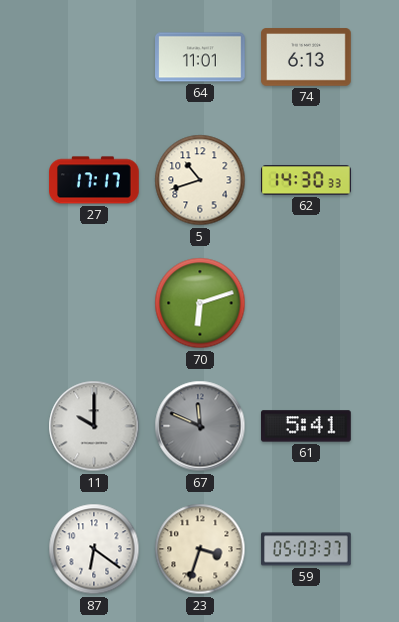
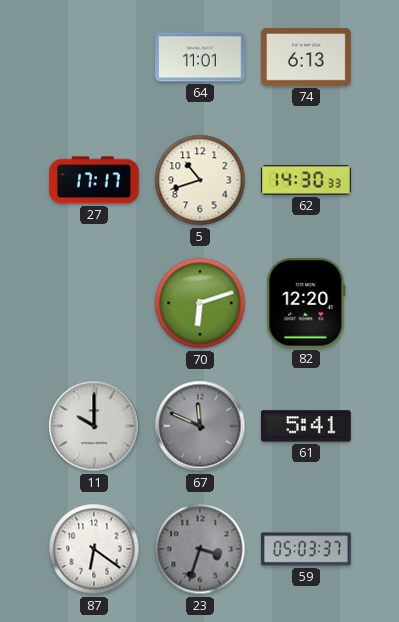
82: none -> 12:20 (306, 304)
23 dial: cream -> grey (200, 549)
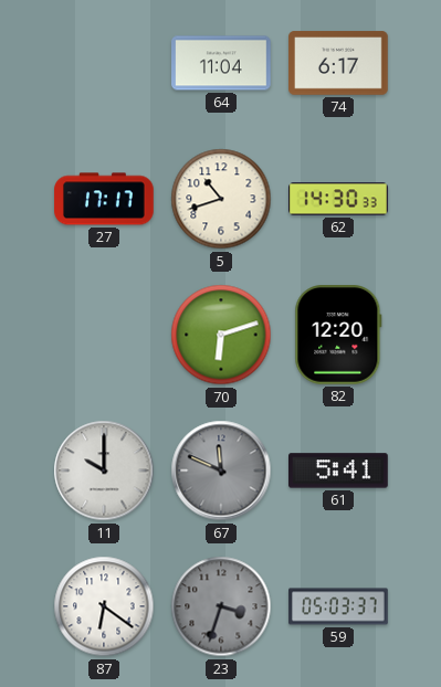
64: 11:01 -> 11:04 (221, 63)
74: 6:13 -> 6:17 (338, 63)
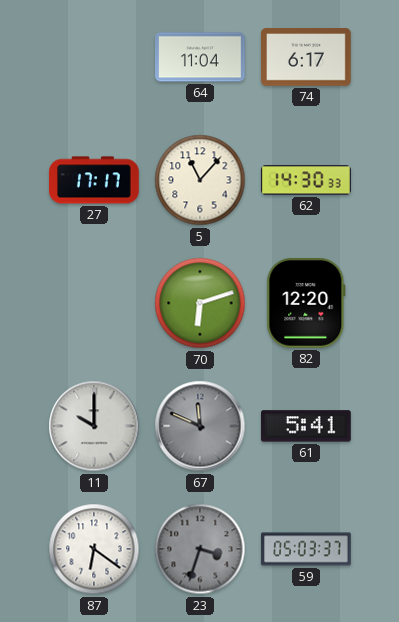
5: 10:42 -> 11:07 (200, 180)
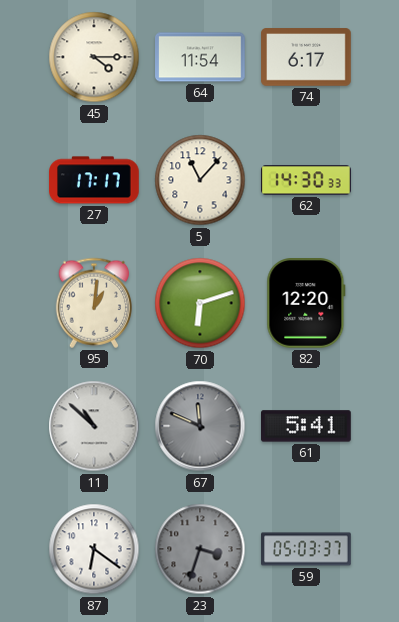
45: none -> 4:15 (94, 57)
64: 11:04 -> 11:54 (200, 57)
95: none -> 1:01 (93, 303)
11: 10:00 -> 10:52 (94, 426)
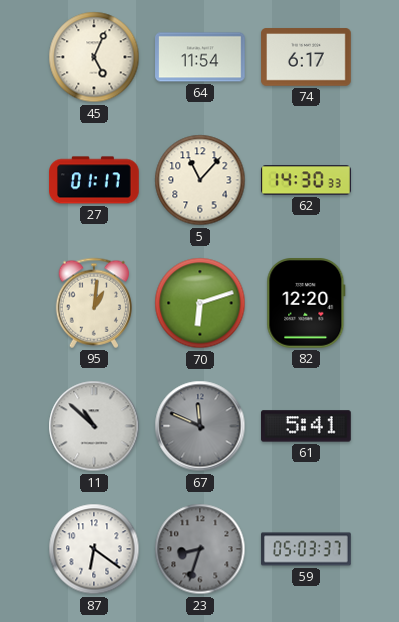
45: 4:15 -> 5:04 (94, 57)
27: 17:17 -> 01:17 (94, 180)
23: 3:33 -> 8:33 (200, 549)
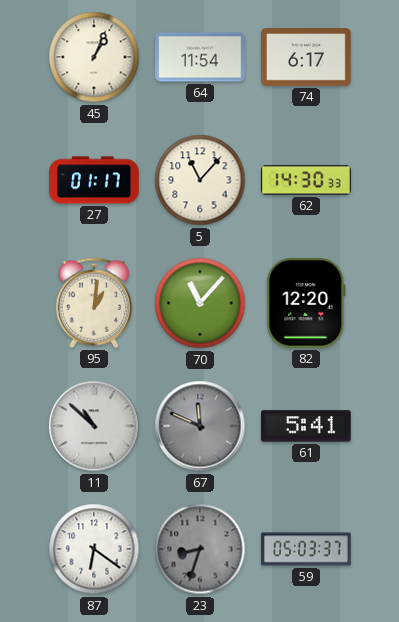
45: 5:04 -> 1:04 (94, 57)
70: 6:12 -> 11:07 (200, 303)
